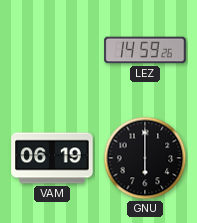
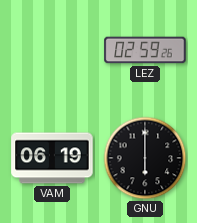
LEZ: 14:59 -> 02:59 (145, 50)
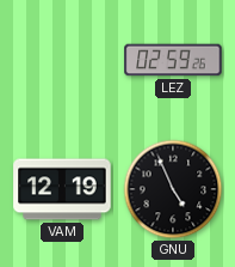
VAM: 06:19 -> 12:19 (62, 189)
GNU: 6:00 -> 4:56 (173, 189)
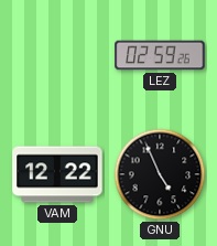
VAM: 12:19 -> 12:22 (57, 174)
